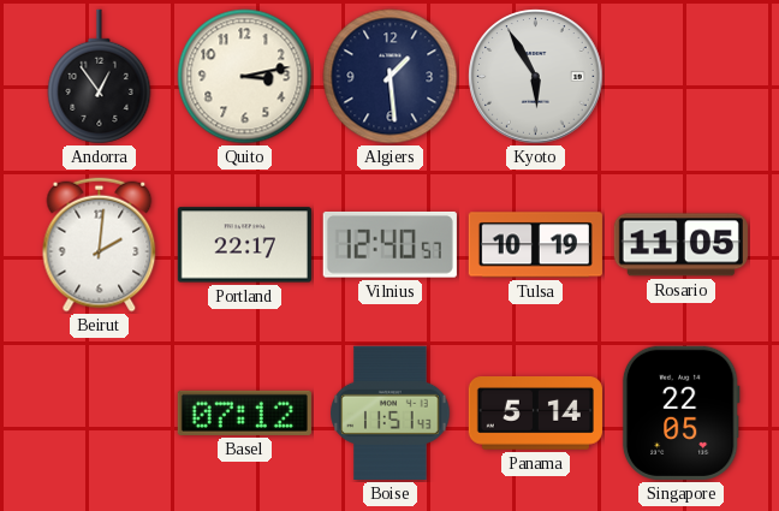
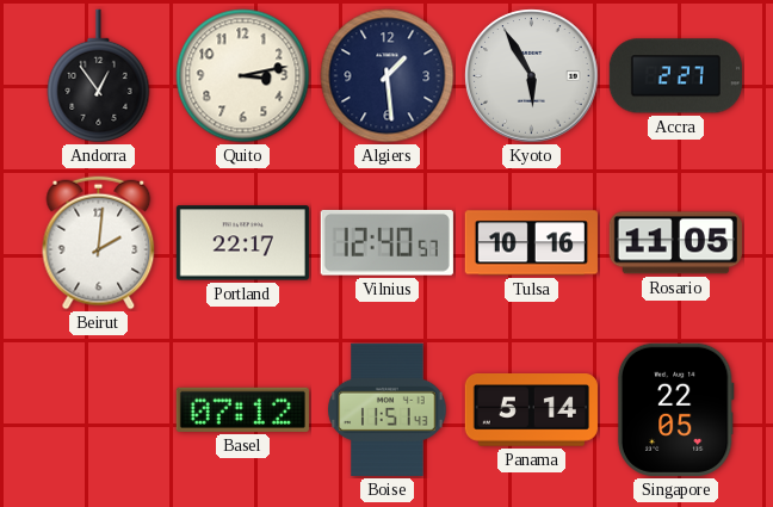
Accra: none -> 2:27 (675, 76)
Tulsa: 10:19 -> 10:16 (531, 243)
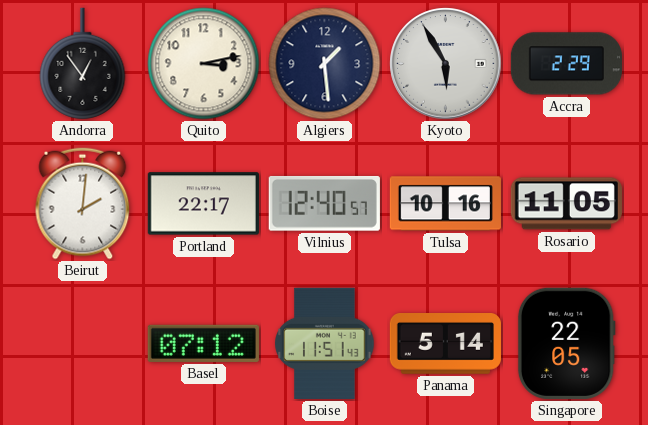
Accra: 2:27 -> 2:29 (566, 64)
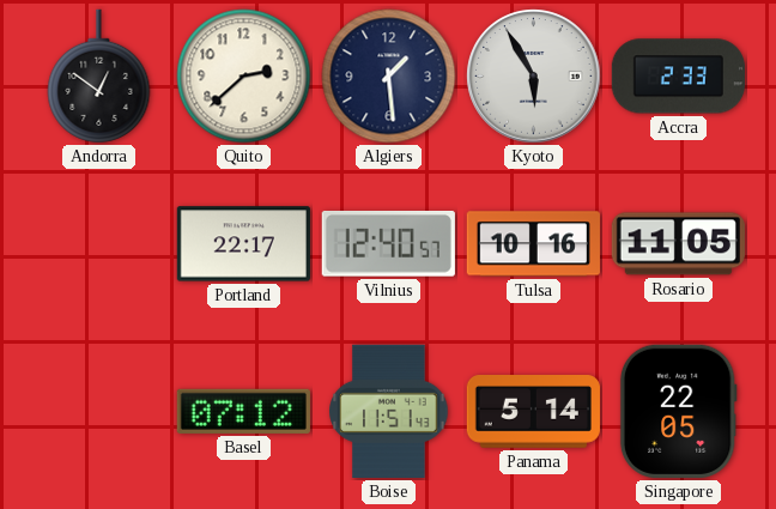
Andorra: 12:54 -> 12:51 (99, 77)
Quito: 3:13 -> 2:38 (244, 77)
Accra: 2:29 -> 2:33 (678, 77)
Beirut: 2:01 -> none (83, 204)
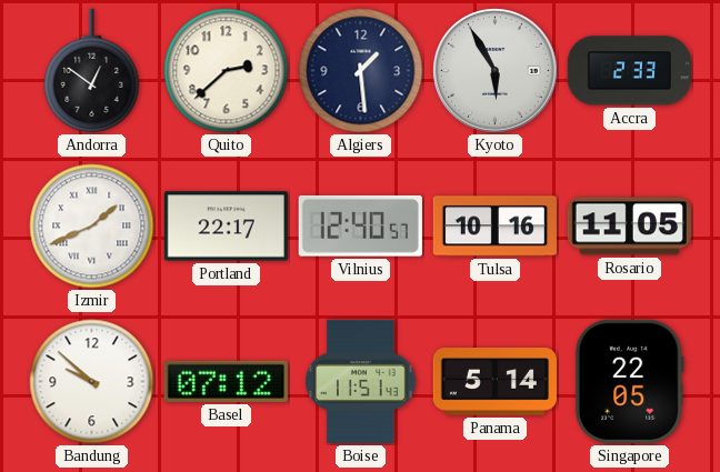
Izmir: none -> 1:41 (92, 227)
Bandung: none -> 9:52 (92, 382)
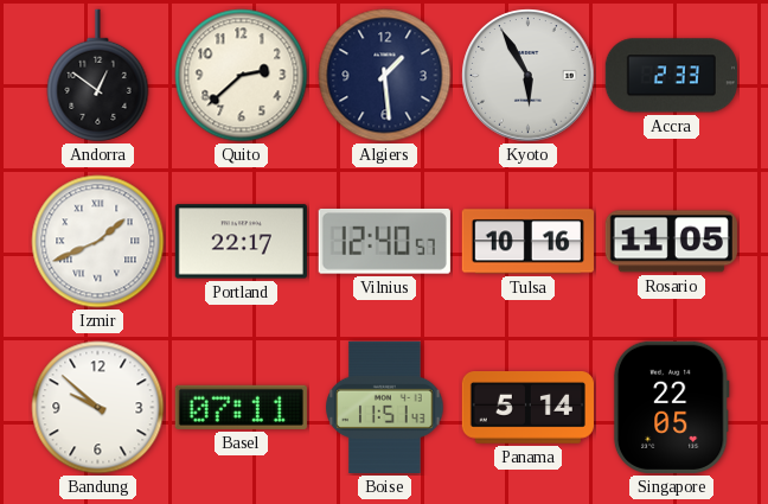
Basel: 07:12 -> 07:11 (241, 407)
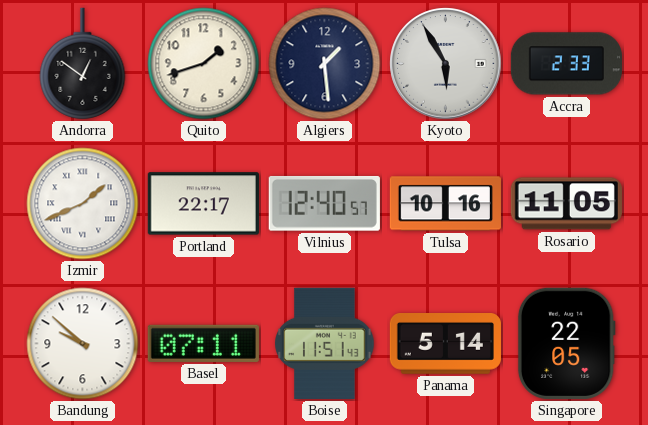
Quito: 2:38 -> 1:42 (204, 64)
